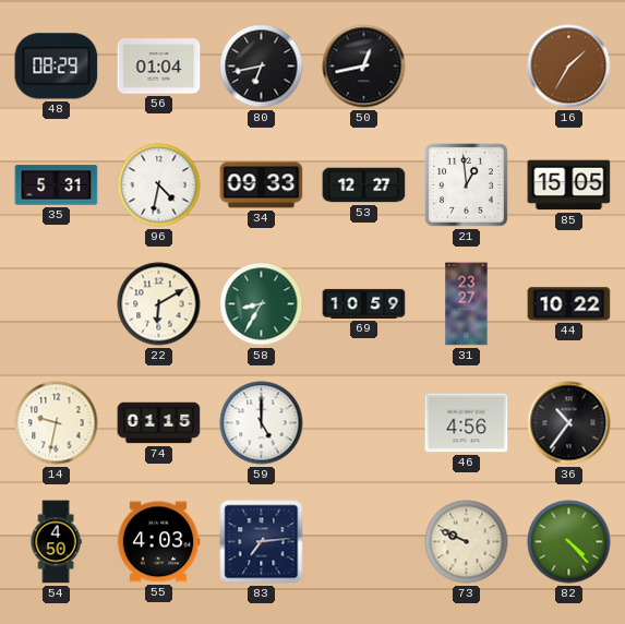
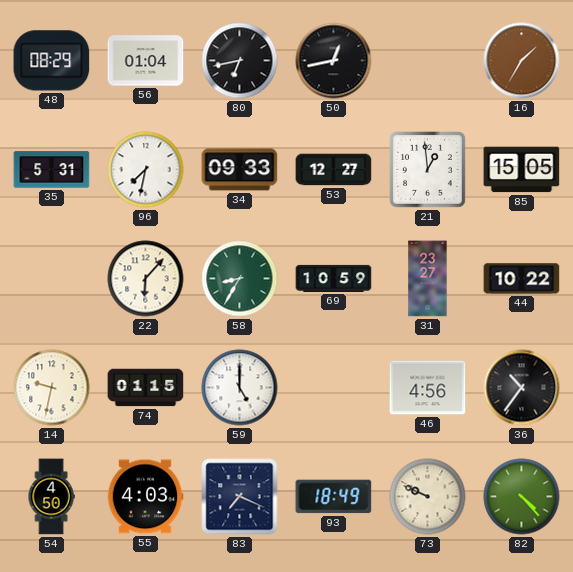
96: 4:32 -> 7:32 (146, 170)
22: 6:10 -> 6:07 (146, 279)
83: 7:14 -> 7:19 (240, 497)
93: none -> 18:49 (334, 497)
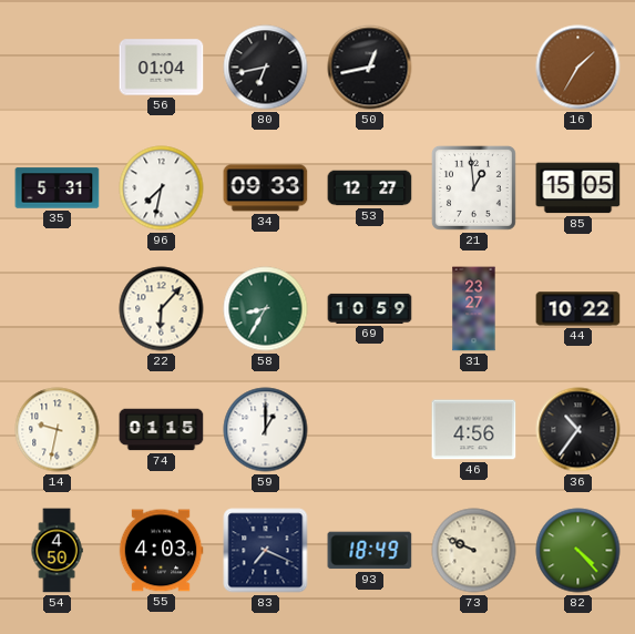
48: 08:29 -> none (52, 61)
59: 5:00 -> 1:00 (266, 430)
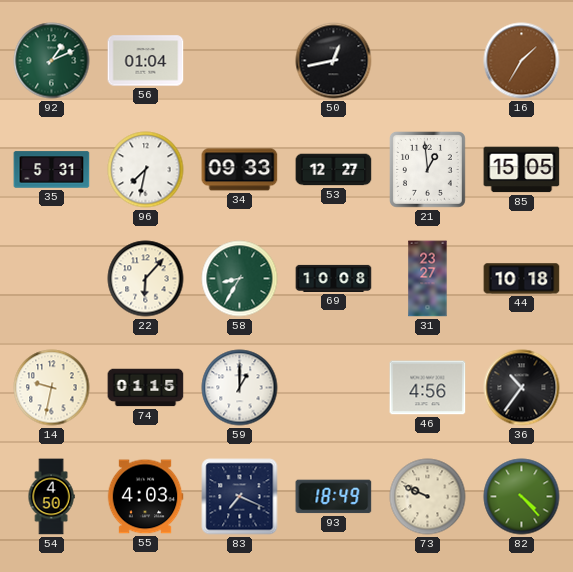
92: none -> 1:11 (52, 61)
80: 6:43 -> none (266, 68)
69: 10:59 -> 10:08 (334, 278)
44: 10:22 -> 10:18 (522, 279)
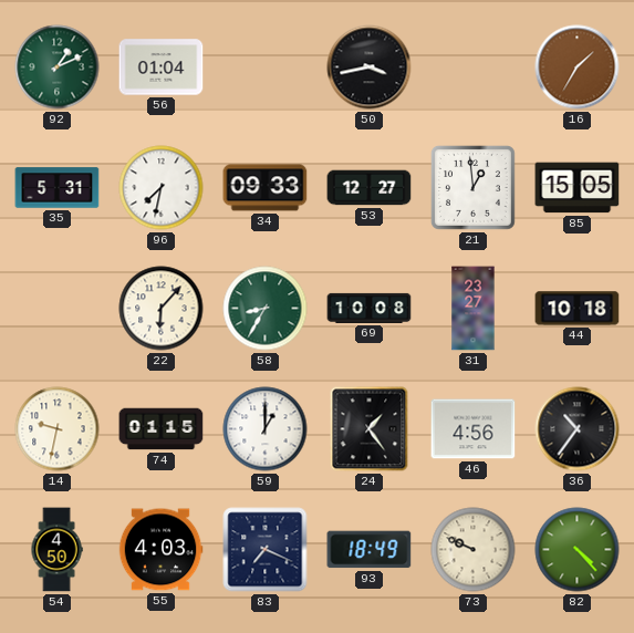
50: 12:43 -> 3:43 (370, 68)
24: none -> 1:24 (370, 429)
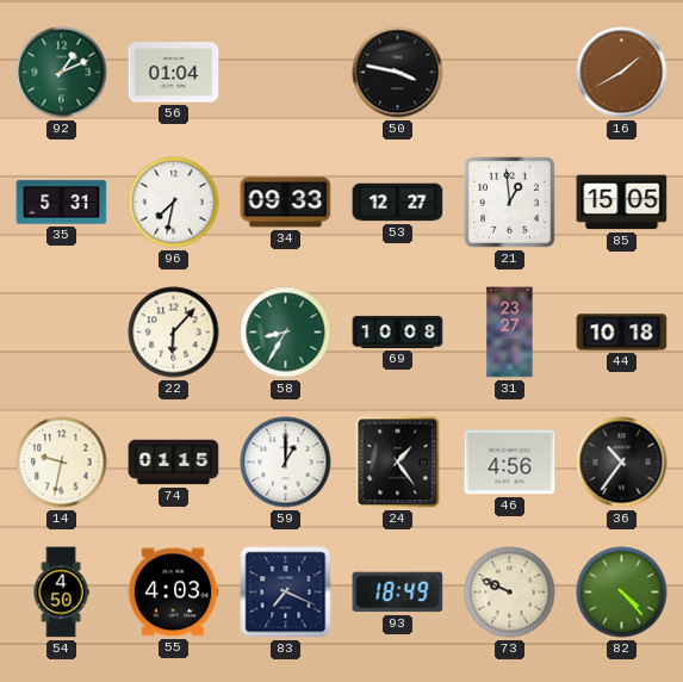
50: 3:43 -> 3:47 (398, 73)
16: 1:35 -> 1:40 (622, 73)
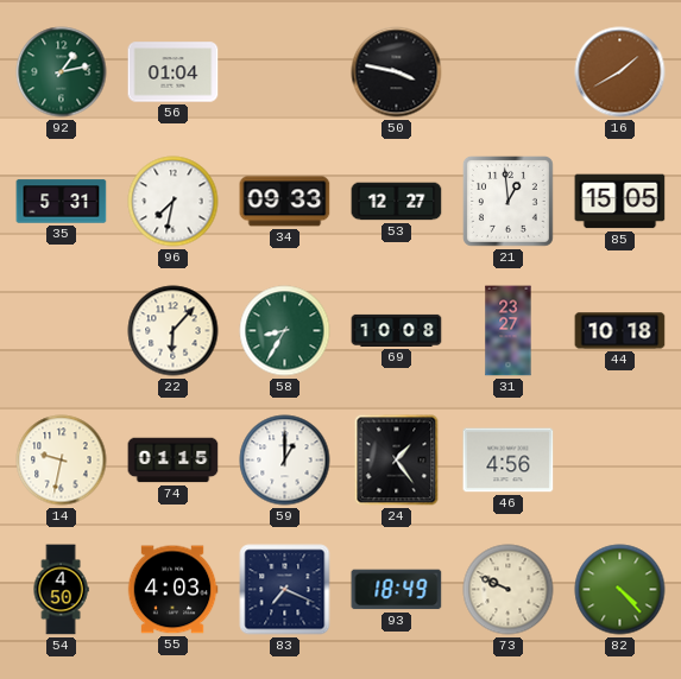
92: 1:11 -> 1:13 (62, 72)
36: 10:36 -> none (622, 463)
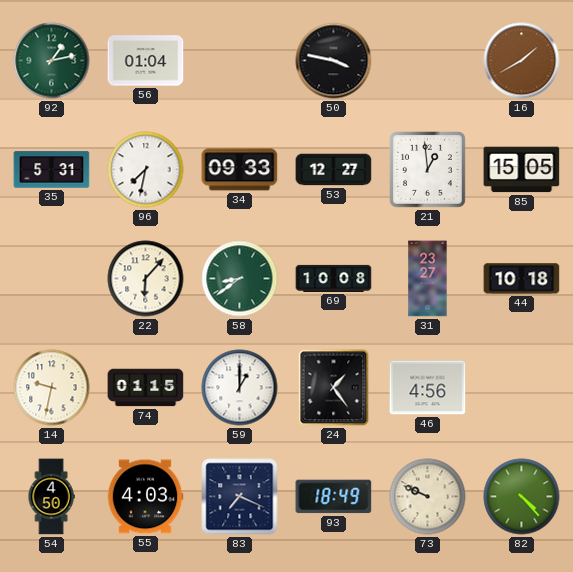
58: 8:35 -> 8:39 (240, 279)
